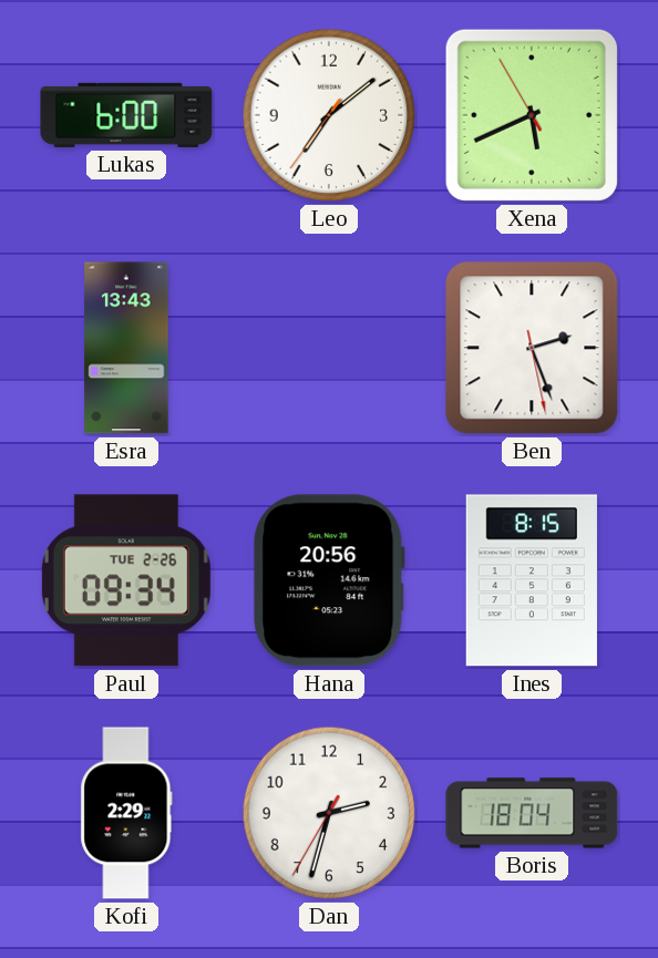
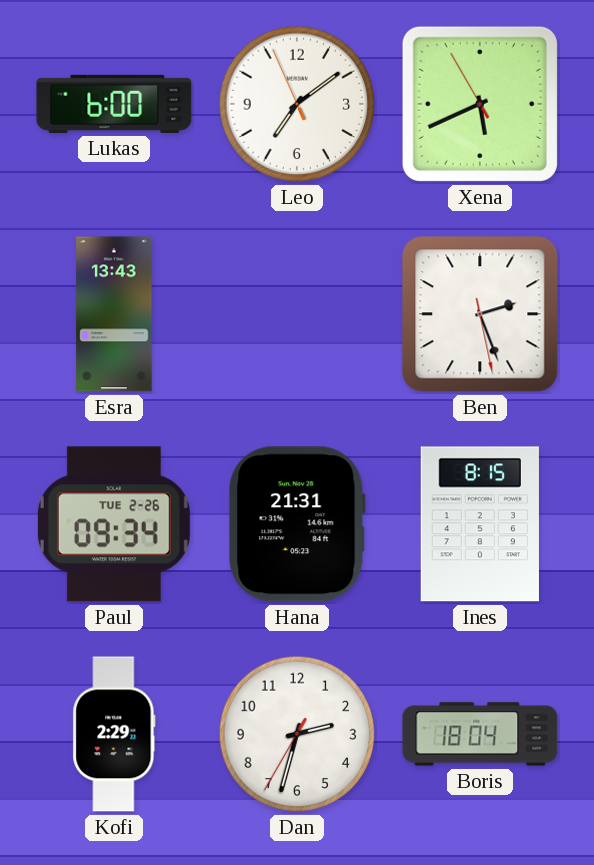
Leo: 7:08:36 -> 7:08:56 (297, 104)
Hana: 20:56 -> 21:31 (297, 524)
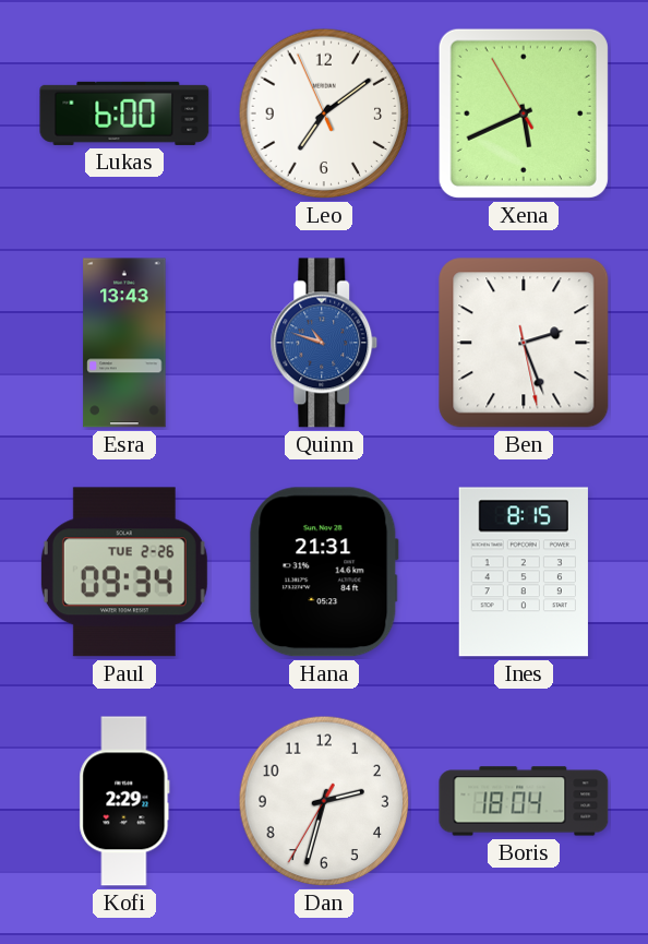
Quinn: none -> 10:48 (324, 343)
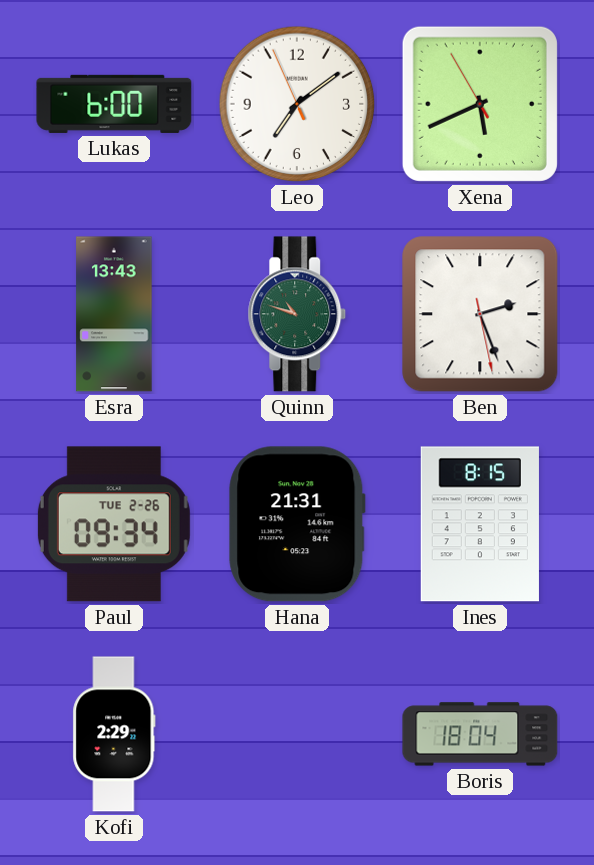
Quinn dial: blue -> green (297, 314)
Dan: 2:32 -> none (324, 801)
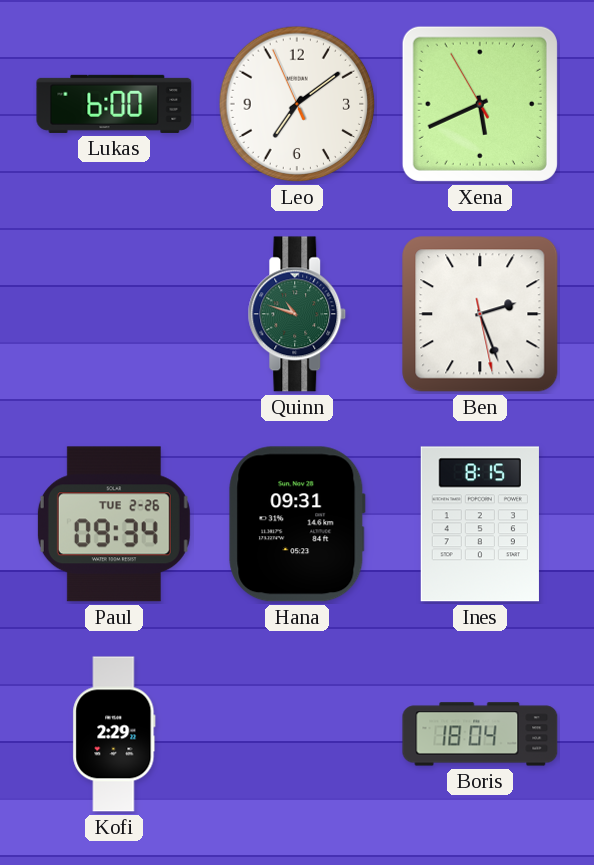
Esra: 13:43 -> none (114, 314)
Hana: 21:31 -> 09:31 (297, 524)
